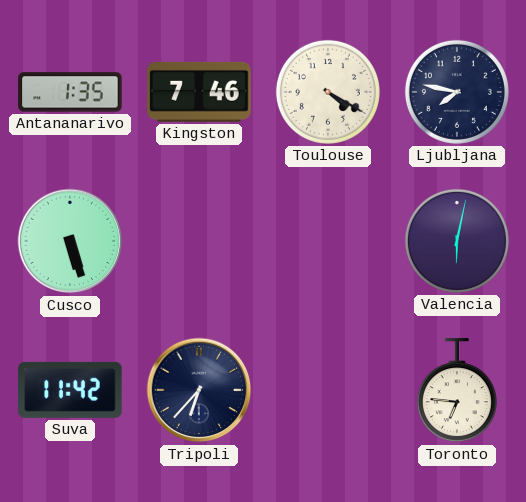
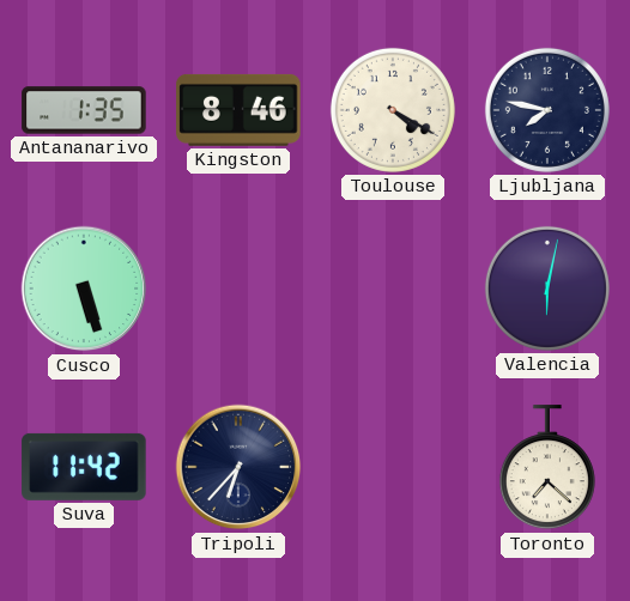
Kingston: 7:46 -> 8:46 (238, 110)
Toronto: 6:46 -> 7:22 (547, 468)
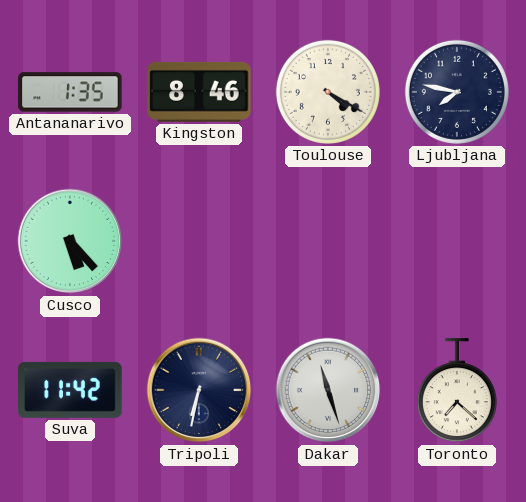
Cusco: 5:27 -> 5:23 (70, 241)
Valencia: 6:02 -> none (547, 289)
Tripoli: 6:37 -> 6:32 (199, 390)
Dakar: none -> 11:27 (328, 390)
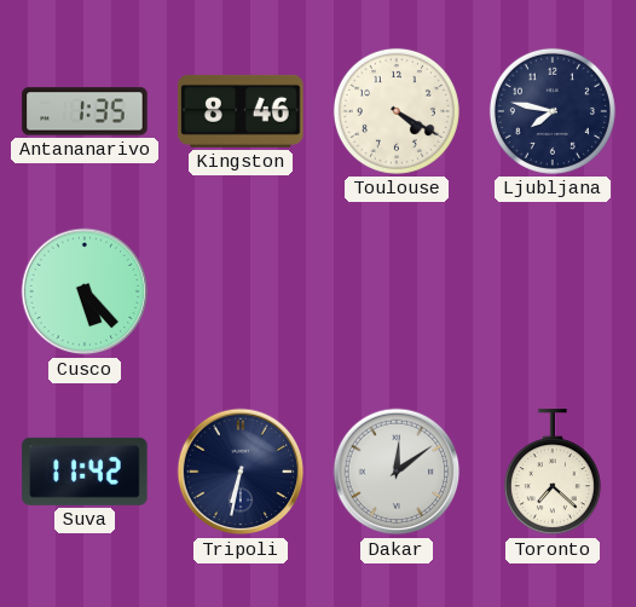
Dakar: 11:27 -> 12:09 (397, 472)
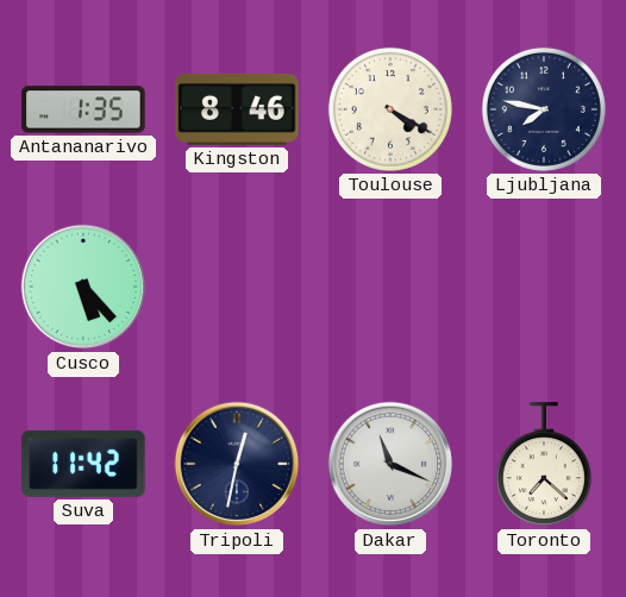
Tripoli: 6:32 -> 12:32 (237, 464)
Dakar: 12:09 -> 11:19 (390, 464)
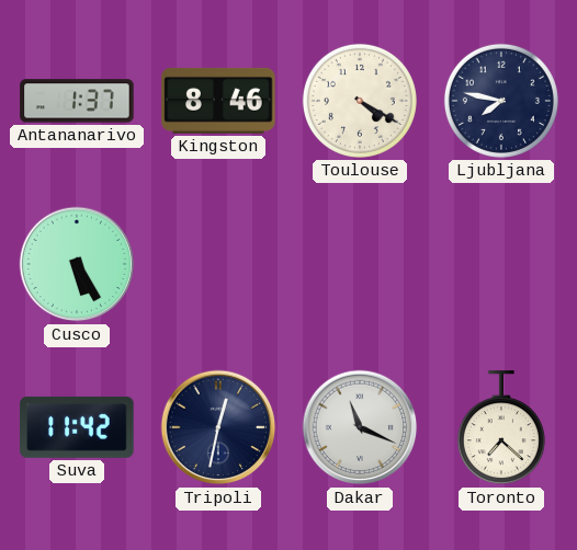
Antananarivo: 1:35 -> 1:37 (77, 101)
Cusco: 5:23 -> 5:25 (77, 264)
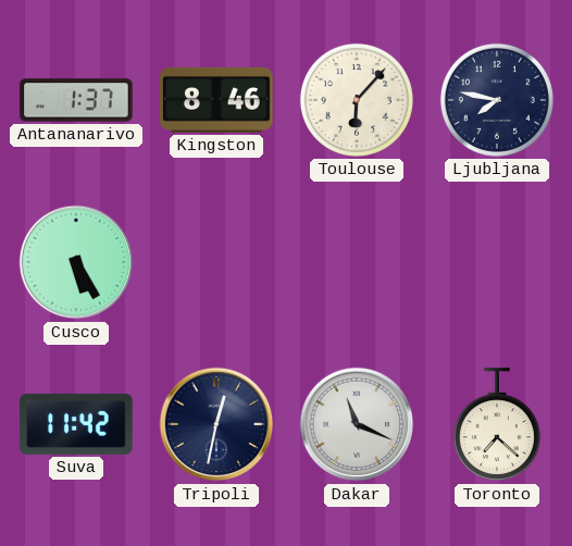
Toulouse: 4:20 -> 6:07 (357, 100)
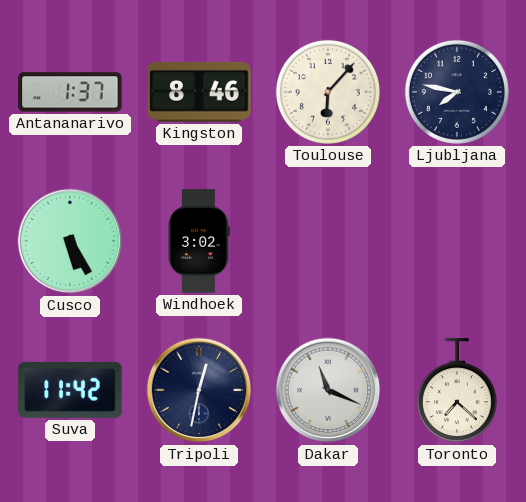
Windhoek: none -> 3:02 (199, 241)
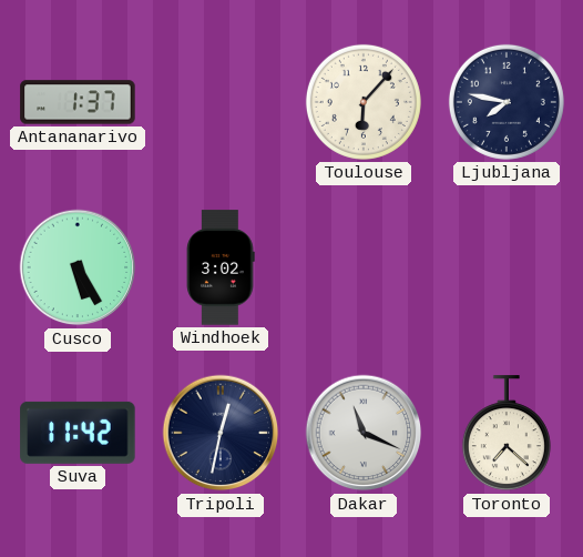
Kingston: 8:46 -> none (199, 92)
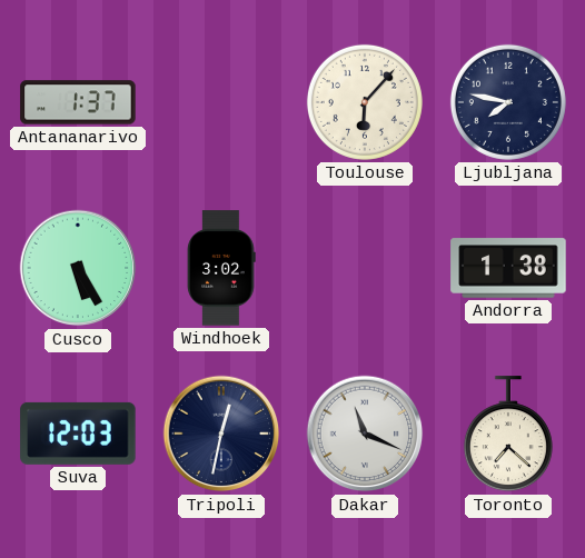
Andorra: none -> 1:38 (508, 268)
Suva: 11:42 -> 12:03 (78, 434)
